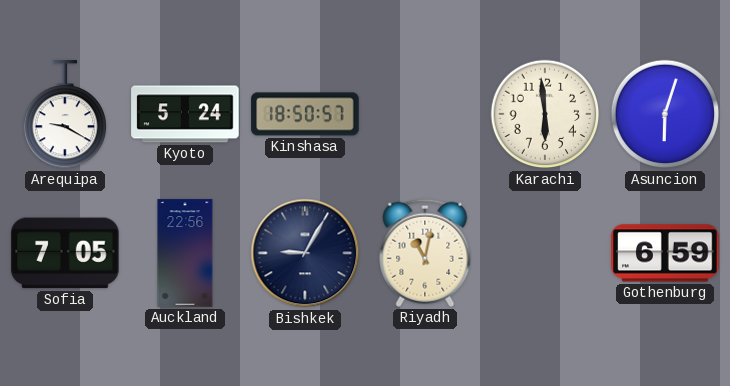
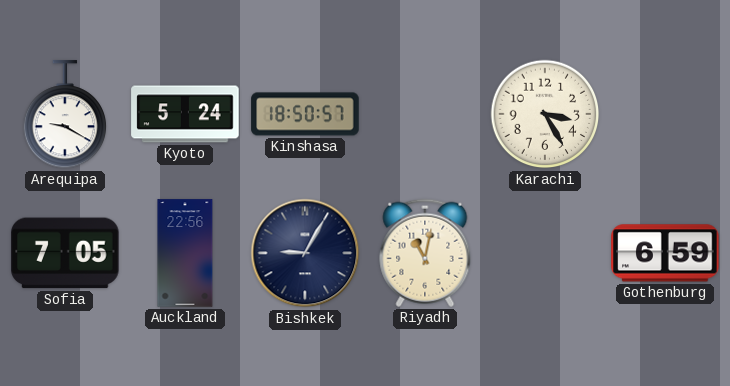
Karachi: 5:59 -> 3:25 (545, 114)
Asuncion: 6:03 -> none (665, 114)
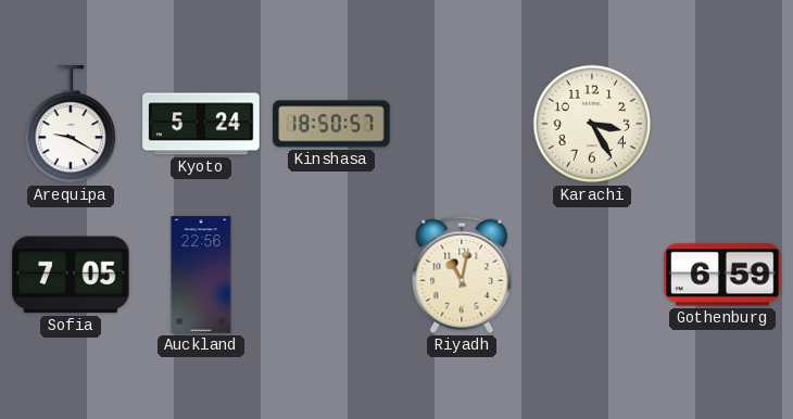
Bishkek: 9:05 -> none (305, 253)
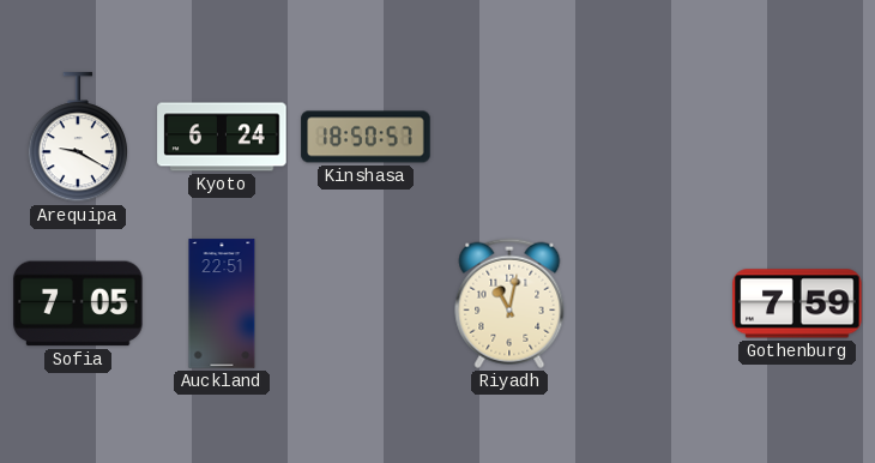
Kyoto: 5:24 -> 6:24 (222, 137)
Karachi: 3:25 -> none (592, 124)
Auckland: 22:56 -> 22:51 (222, 303)
Gothenburg: 6:59 -> 7:59 (797, 303)
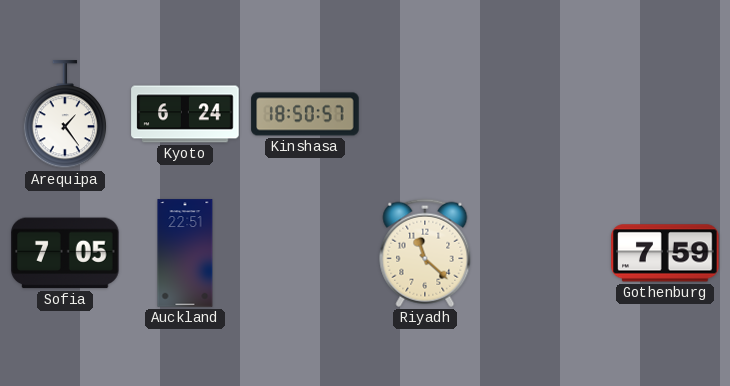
Arequipa: 9:20 -> 1:24 (64, 115)
Riyadh: 11:02 -> 11:22 (425, 253)
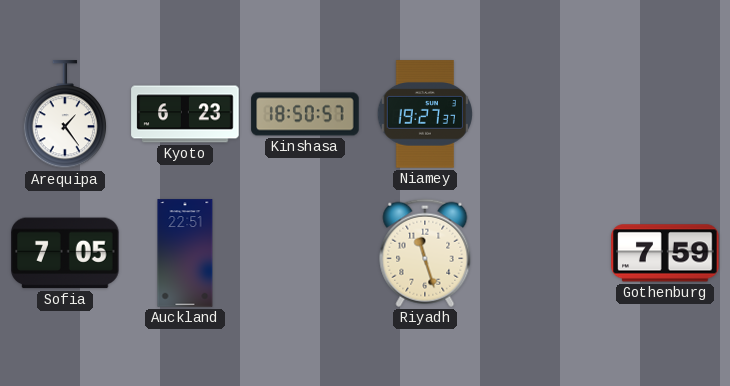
Kyoto: 6:24 -> 6:23 (185, 114)
Niamey: none -> 19:27 (425, 114)
Riyadh: 11:22 -> 11:27 (425, 253)
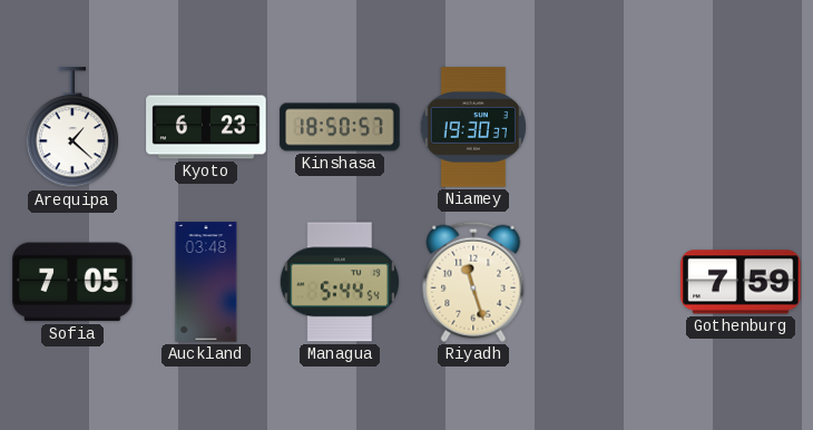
Arequipa: 1:24 -> 1:22 (71, 128)
Niamey: 19:27 -> 19:30 (473, 127)
Auckland: 22:51 -> 03:48 (206, 282)
Managua: none -> 5:44 (339, 282)
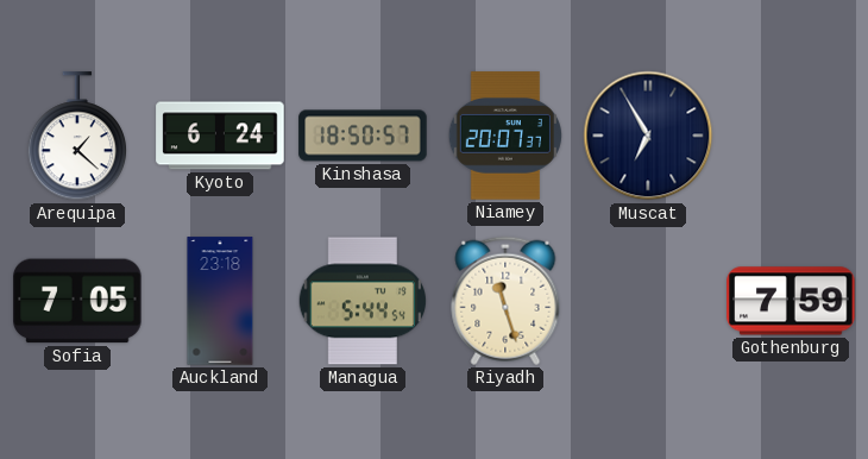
Kyoto: 6:23 -> 6:24 (220, 136)
Niamey: 19:30 -> 20:07 (505, 136)
Muscat: none -> 6:55 (648, 136)
Auckland: 03:48 -> 23:18 (220, 301)
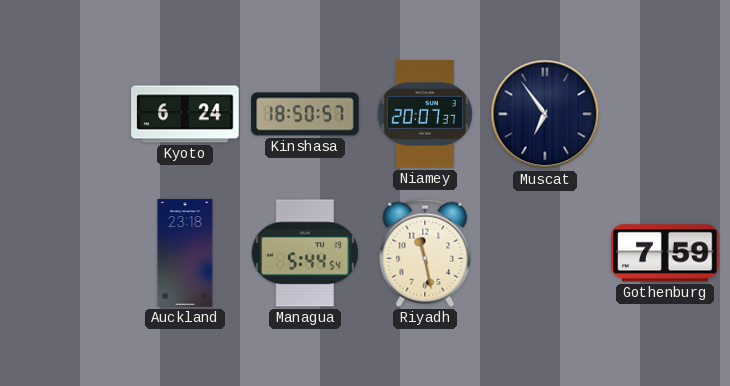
Arequipa: 1:22 -> none (76, 137)
Muscat: 6:55 -> 6:54 (545, 114)
Sofia: 7:05 -> none (77, 301)
Riyadh: 11:27 -> 11:28 (425, 253)
